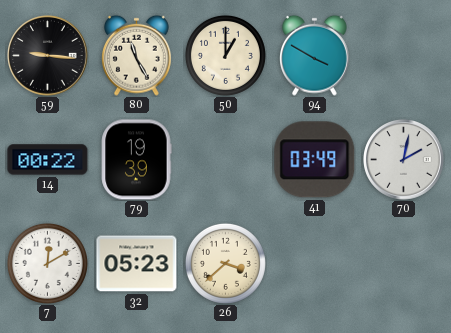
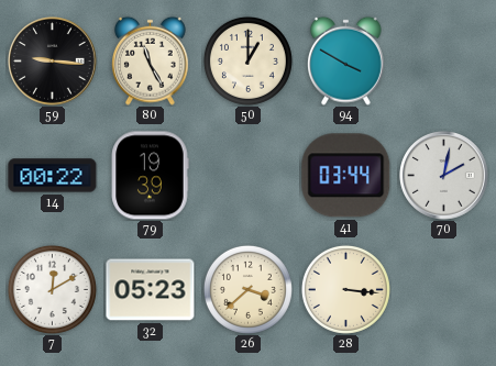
41: 03:49 -> 03:44 (346, 176)
28: none -> 3:16 (345, 289)
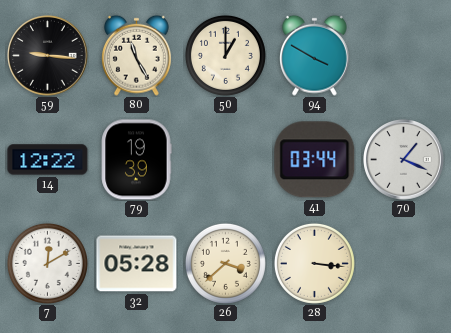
14: 00:22 -> 12:22 (48, 160)
70: 2:02 -> 1:19 (404, 160)
32: 05:23 -> 05:28 (137, 264)
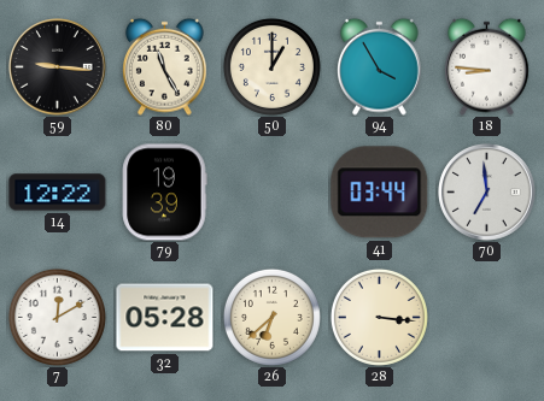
94: 3:50 -> 3:55 (379, 66)
18: none -> 8:46 (486, 66)
70: 1:19 -> 6:59 (487, 193)
26: 3:38 -> 6:38 (271, 317)
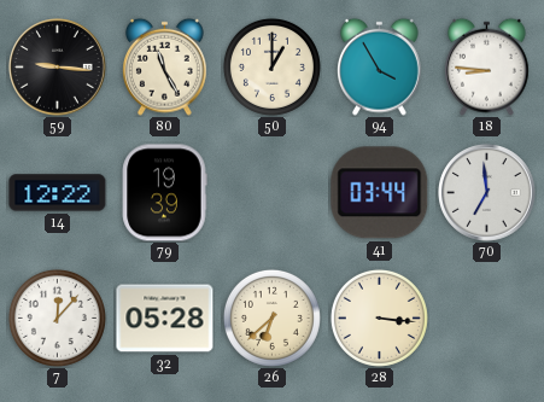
7: 12:10 -> 12:07 (57, 317)
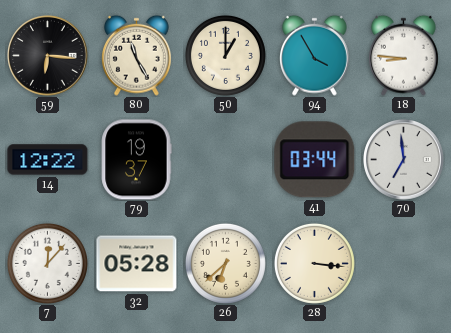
59: 9:16 -> 6:16 (48, 56)
79: 19:39 -> 19:37 (136, 160)
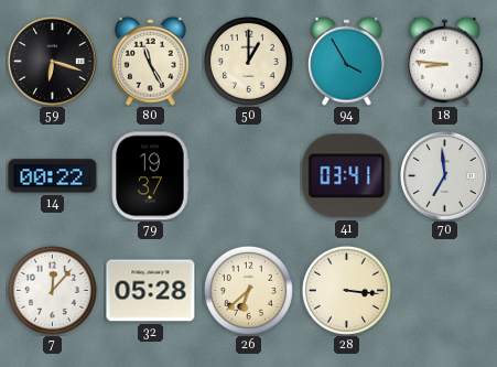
59: 6:16 -> 6:18 (53, 62)
14: 12:22 -> 00:22 (53, 176)
41: 03:44 -> 03:41 (347, 176)
